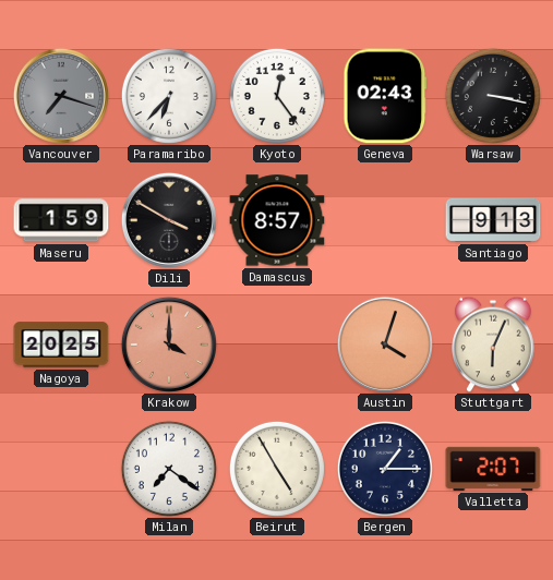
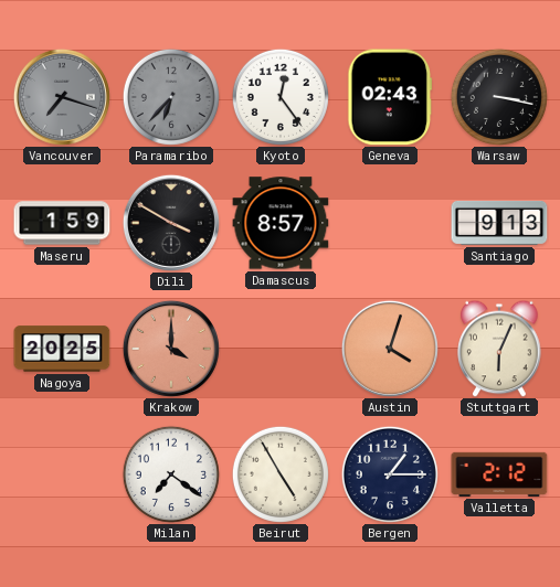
Paramaribo dial: white -> grey (171, 97)
Valletta: 2:07 -> 2:12 (499, 474)
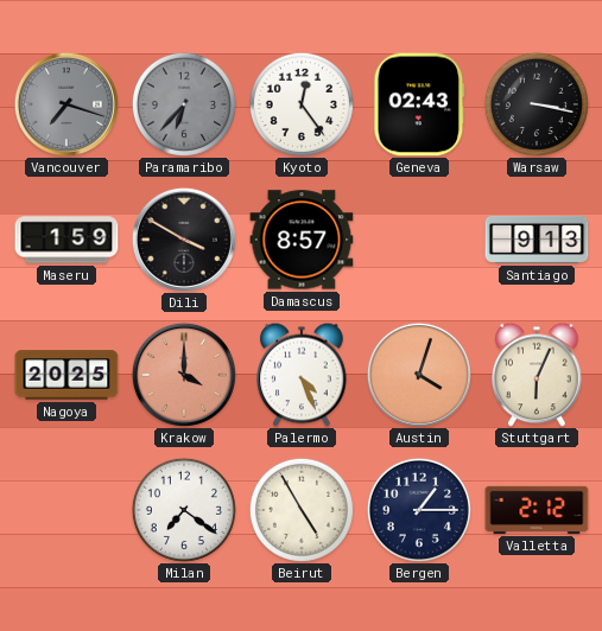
Palermo: none -> 4:26 (302, 375)
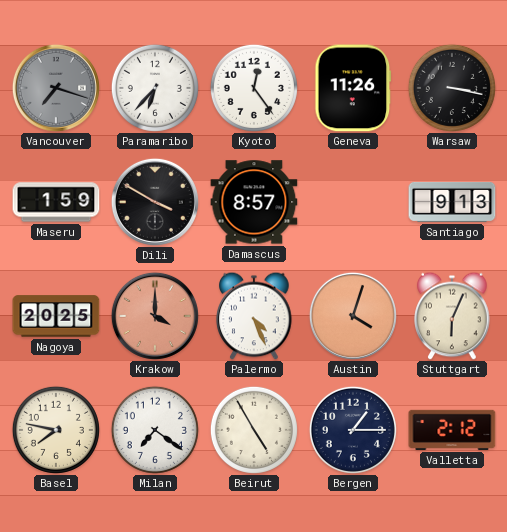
Paramaribo dial: grey -> white (155, 88)
Geneva: 02:43 -> 11:26 (353, 88)
Basel: none -> 7:47 (56, 430)
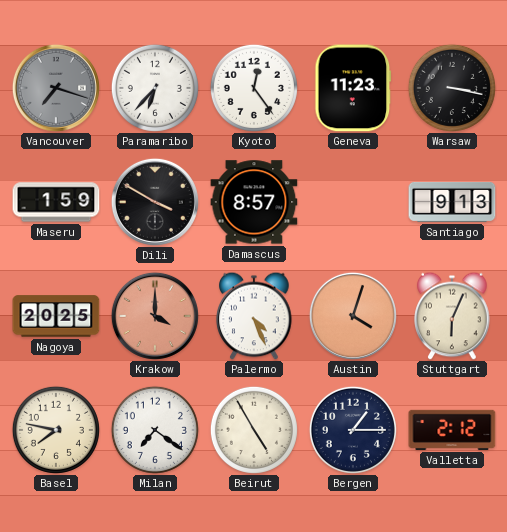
Geneva: 11:26 -> 11:23 (353, 88)
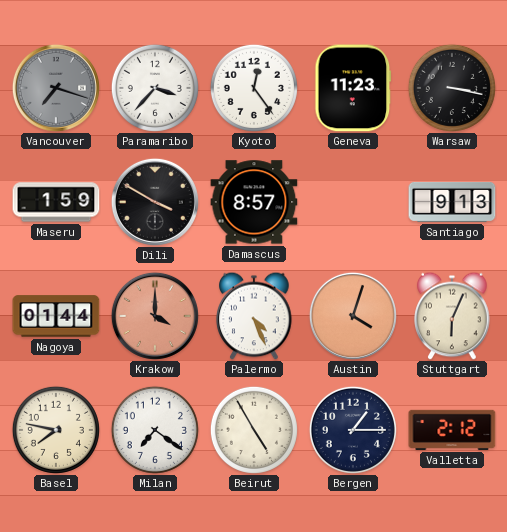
Paramaribo: 6:37 -> 3:37 (155, 88)
Nagoya: 20:25 -> 01:44 (56, 316)
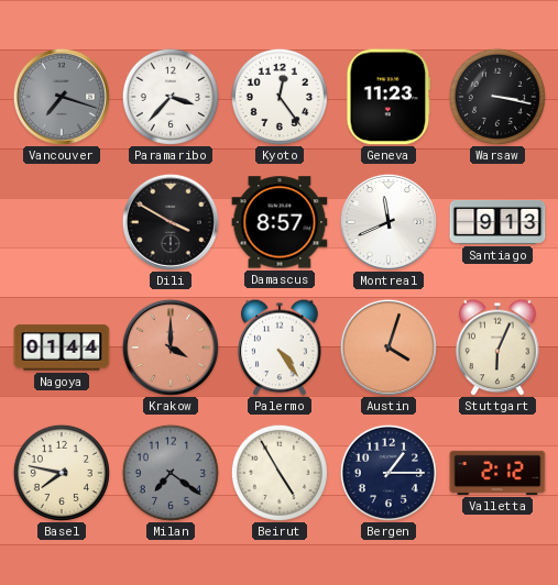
Maseru: 1:59 -> none (56, 202)
Montreal: none -> 11:41 (389, 222)
Palermo: 4:26 -> 4:24 (280, 347)
Milan dial: white -> grey (171, 473)
